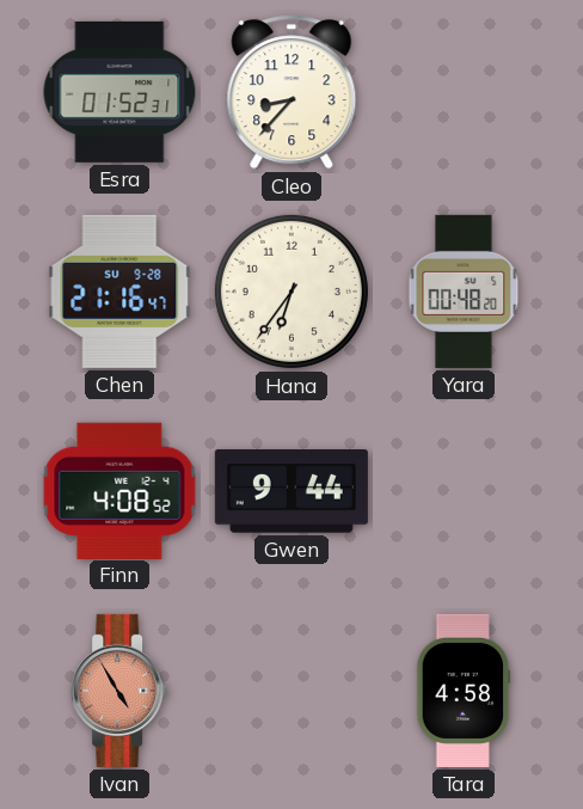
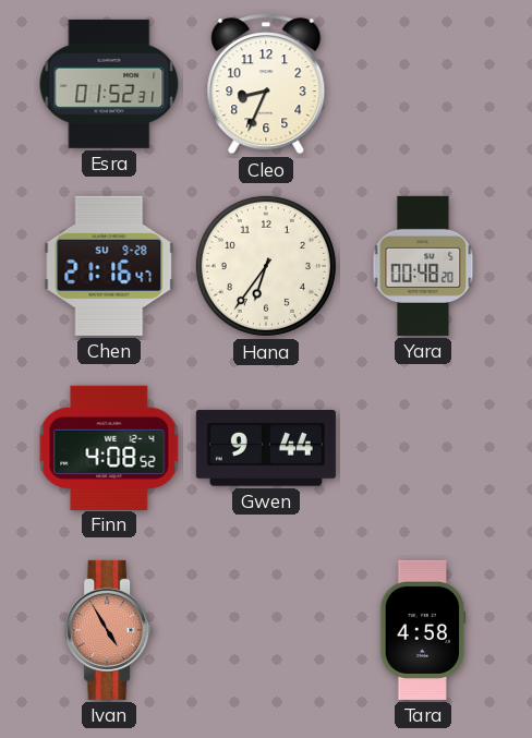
Cleo: 8:37 -> 8:34 (266, 84)
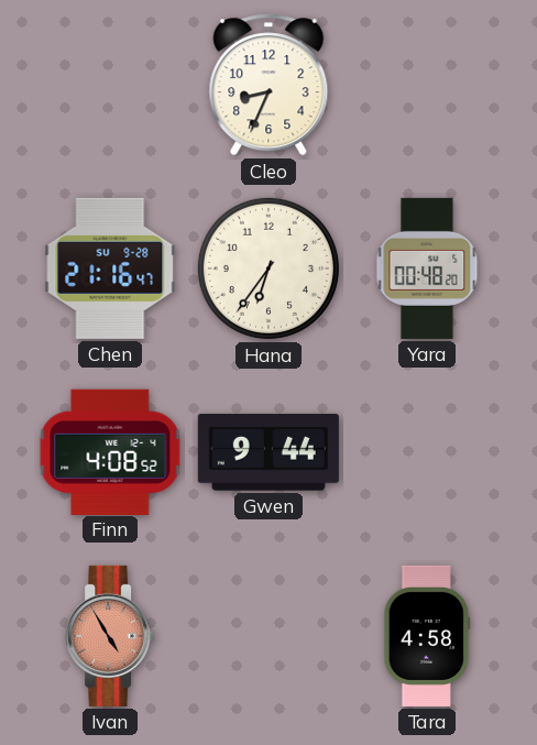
Esra: 01:52 -> none (109, 84)
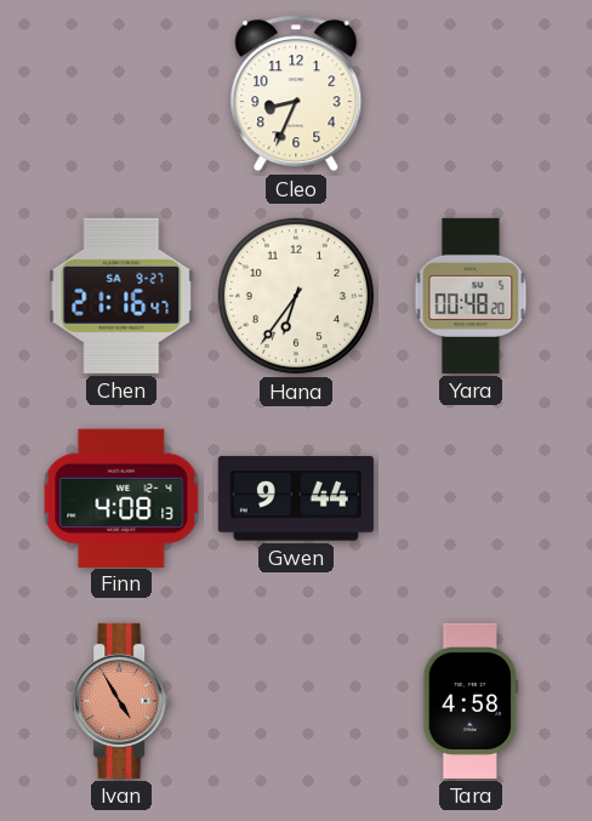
Chen date: SU 9-28 -> SA 9-27 (121, 296)
Finn: 4:08:52 -> 4:08:13 (121, 497)
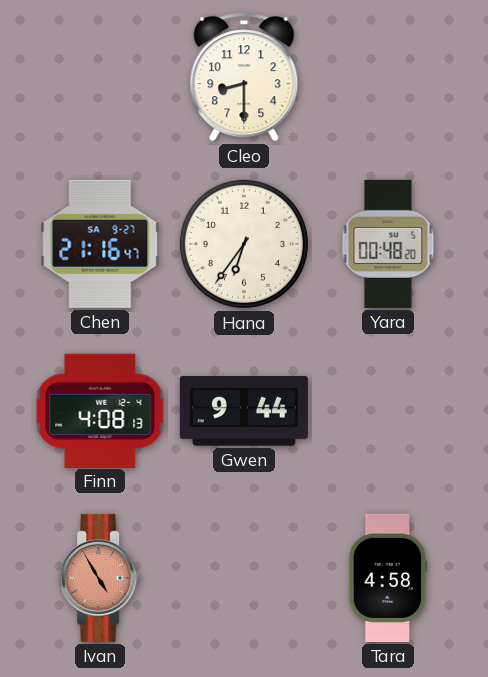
Cleo: 8:34 -> 8:30 (244, 77)
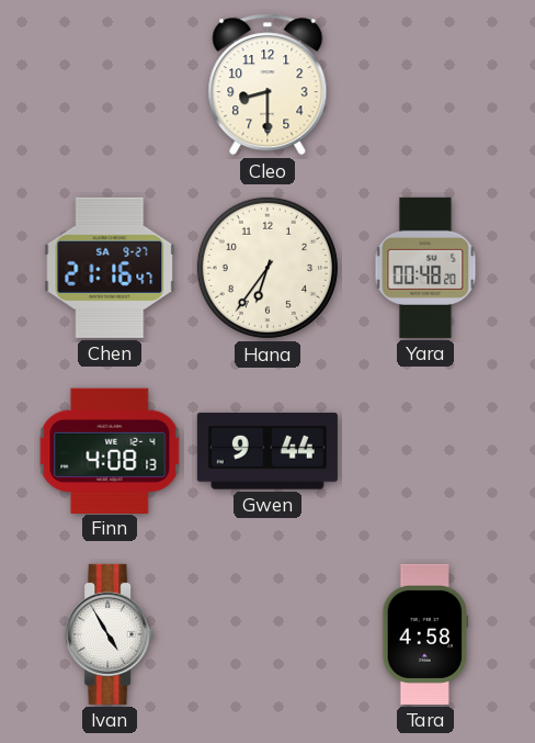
Ivan dial: salmon -> white (110, 634)
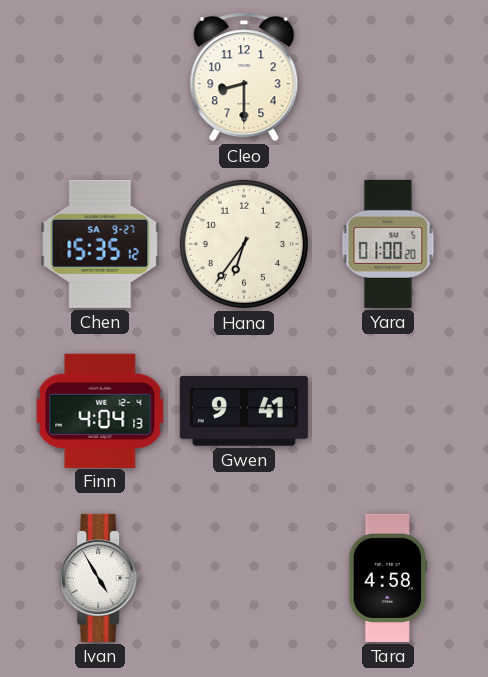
Chen: 21:16 -> 15:35 (100, 244)
Yara: 00:48 -> 01:00 (388, 244)
Finn: 4:08 -> 4:04 (100, 410)
Gwen: 9:44 -> 9:41 (244, 411)
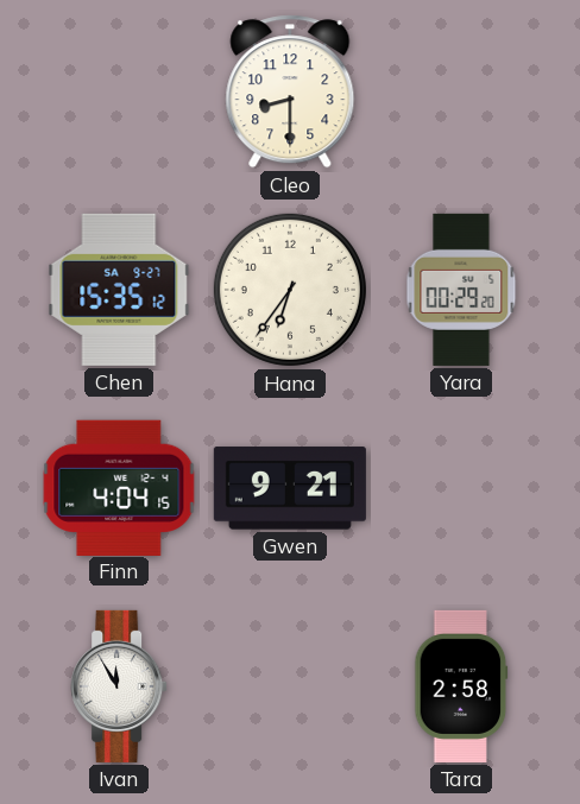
Yara: 01:00 -> 00:29 (461, 290)
Finn: 4:04:13 -> 4:04:15 (119, 487)
Gwen: 9:41 -> 9:21 (290, 488)
Ivan: 4:55 -> 11:55 (119, 686)
Tara: 4:58 -> 2:58 (461, 686)
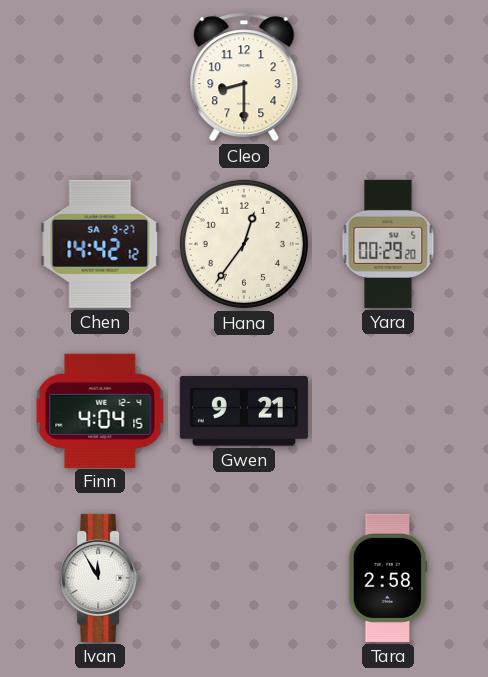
Chen: 15:35 -> 14:42 (100, 244)
Hana: 6:36 -> 12:36 (244, 244)
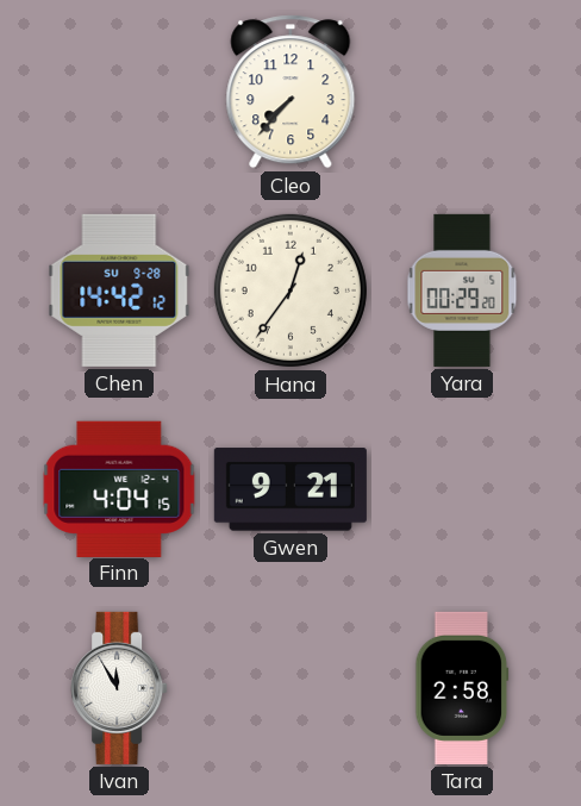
Cleo: 8:30 -> 7:37 (290, 92)
Chen date: SA 9-27 -> SU 9-28 (119, 290)
